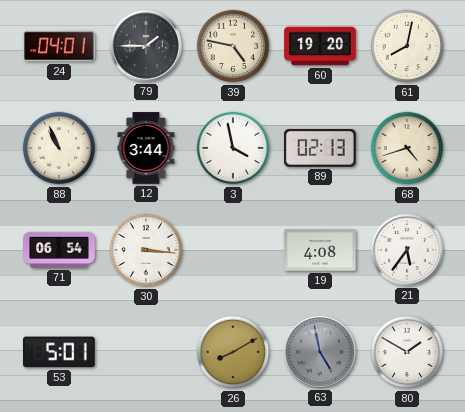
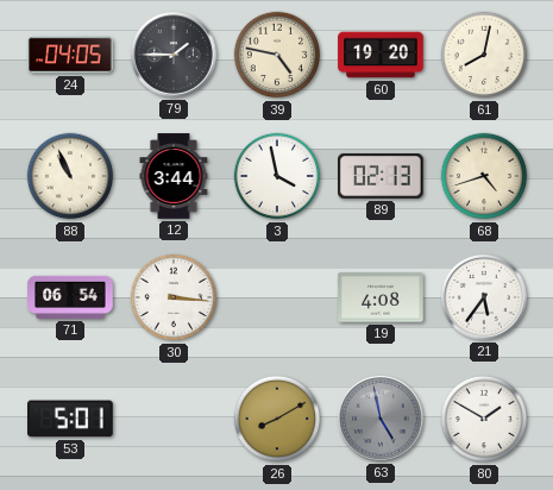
24: 04:01 -> 04:05 (70, 55)
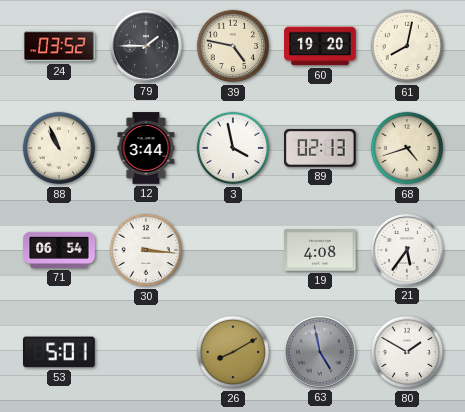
24: 04:05 -> 03:52 (59, 46)
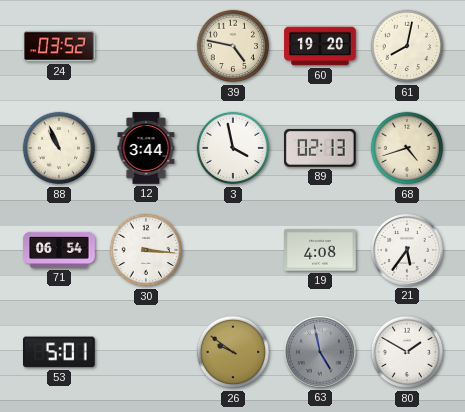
79: 1:45 -> none (147, 47)
26: 8:10 -> 9:51 (233, 352)
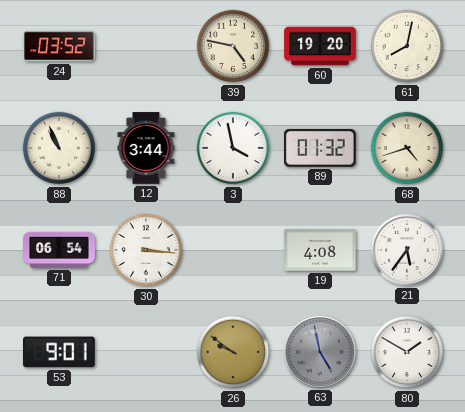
89: 02:13 -> 01:32 (320, 148)
53: 5:01 -> 9:01 (59, 352)
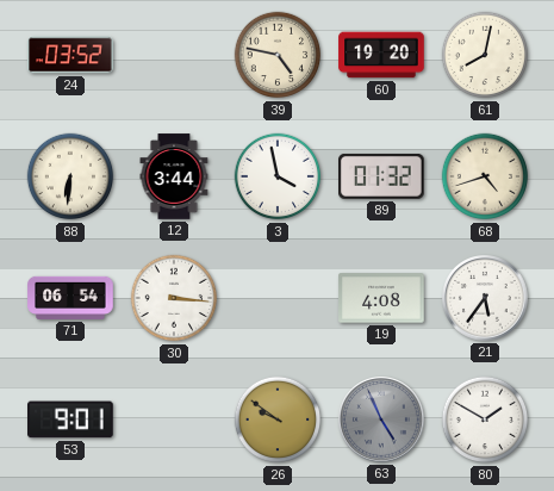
88: 10:56 -> 6:31 (70, 176)
63: 4:58 -> 4:56 (382, 421)
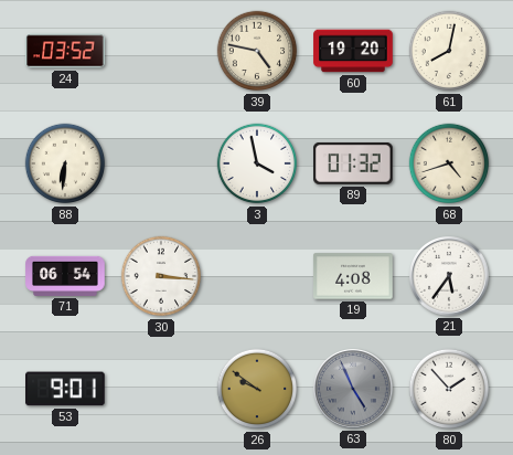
12: 3:44 -> none (174, 176)
80: 1:50 -> 1:53 (449, 389)
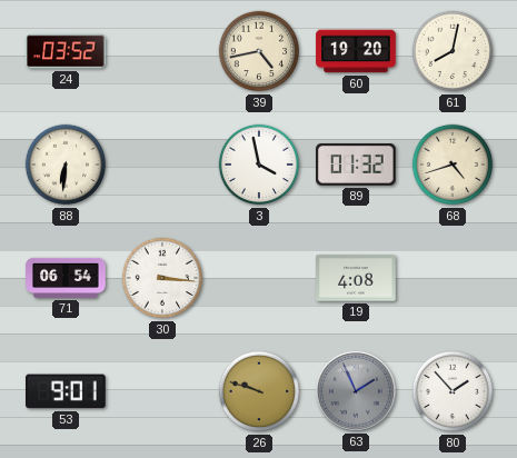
39: 4:47 -> 4:43 (259, 51)
21: 5:36 -> none (450, 277)
26: 9:51 -> 9:48 (259, 391)
63: 4:56 -> 1:56 (357, 392)
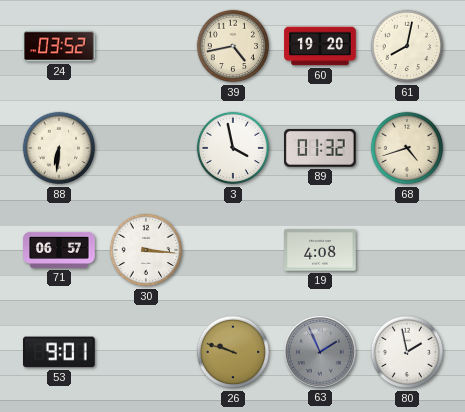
71: 06:54 -> 06:57 (59, 250)
80: 1:53 -> 1:58 (407, 352)
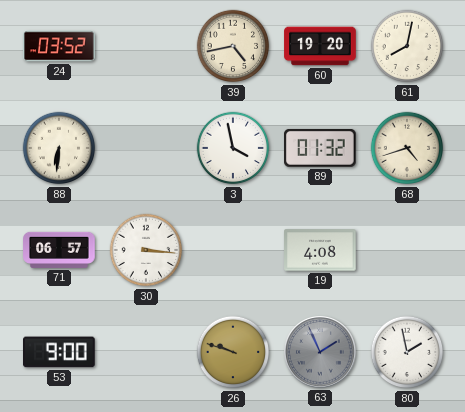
53: 9:01 -> 9:00 (59, 352)
